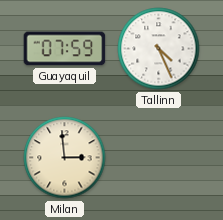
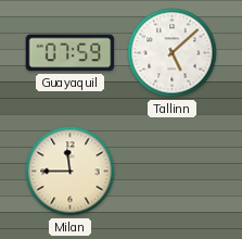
Tallinn: 4:26 -> 5:08 (173, 53)
Milan: 2:59 -> 11:45 (71, 172)
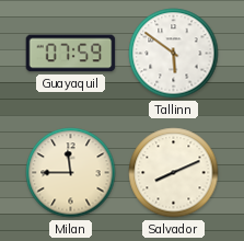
Tallinn: 5:08 -> 5:51 (174, 54)
Salvador: none -> 8:11 (174, 173)
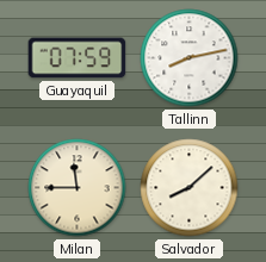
Tallinn: 5:51 -> 8:13 (190, 58)
Salvador: 8:11 -> 8:08 (190, 188)
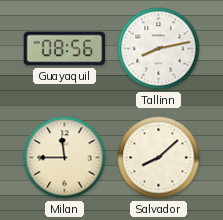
Guayaquil: 07:59 -> 08:56 (65, 49)
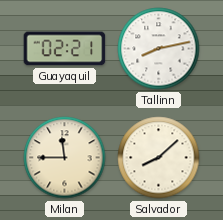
Guayaquil: 08:56 -> 02:21 (65, 49)
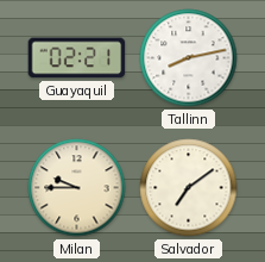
Milan: 11:45 -> 9:45 (77, 188)
Salvador: 8:08 -> 7:09 (189, 188)
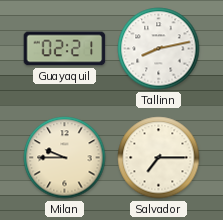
Salvador: 7:09 -> 7:15 (159, 158)
